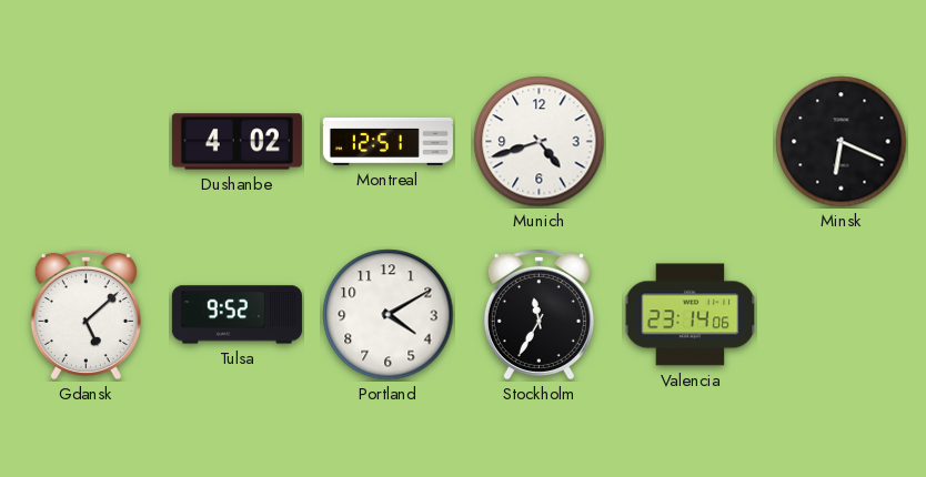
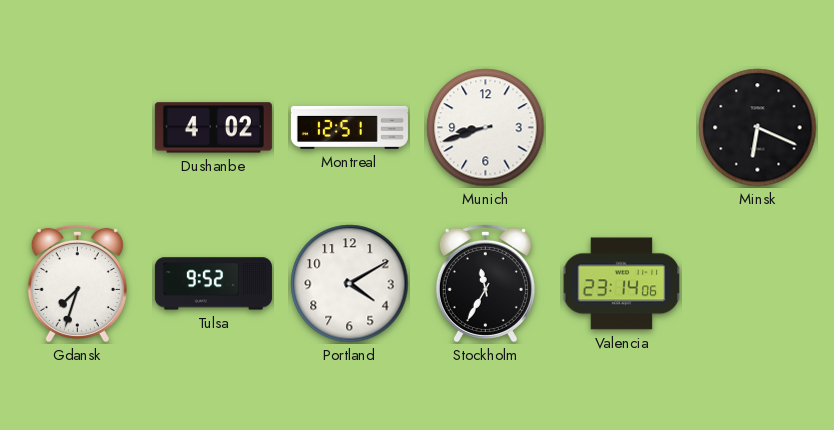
Munich: 4:42 -> 8:42 (486, 128)
Gdansk: 5:08 -> 7:33 (77, 283)
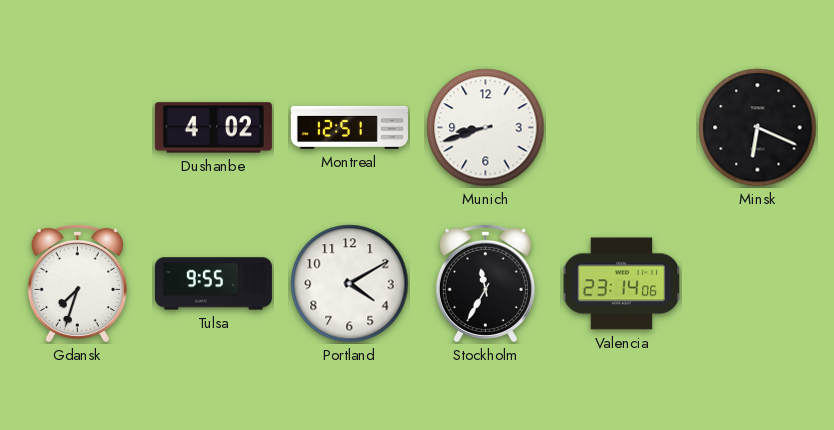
Tulsa: 9:52 -> 9:55 (213, 284)
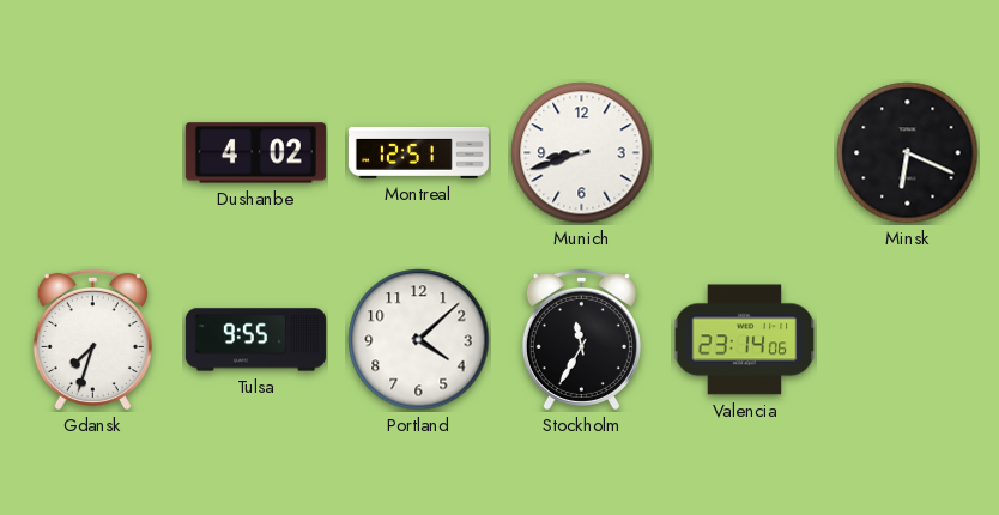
Portland: 4:10 -> 4:08 (419, 340)
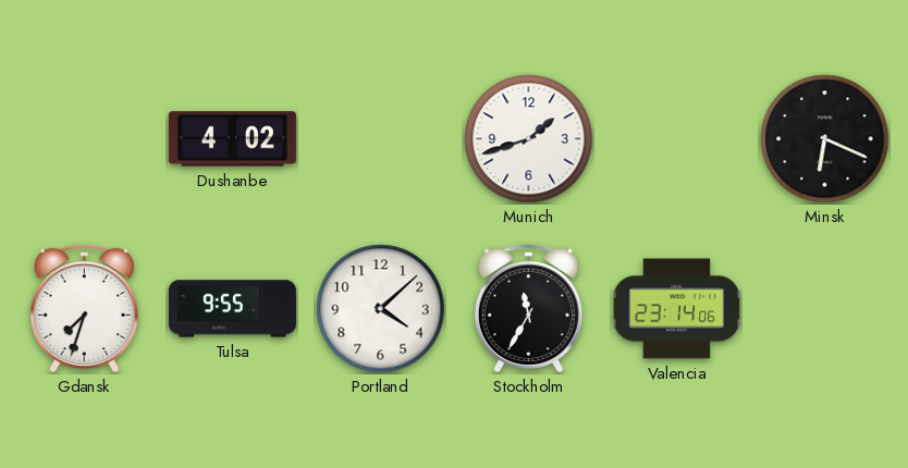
Montreal: 12:51 -> none (418, 152)
Munich: 8:42 -> 1:42 (529, 139)
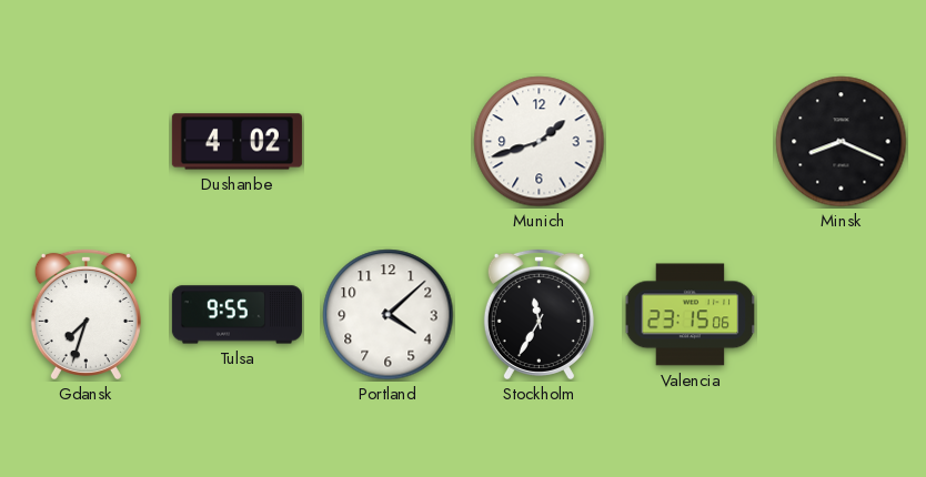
Minsk: 6:19 -> 8:19 (842, 142)
Valencia: 23:14 -> 23:15 (691, 315)
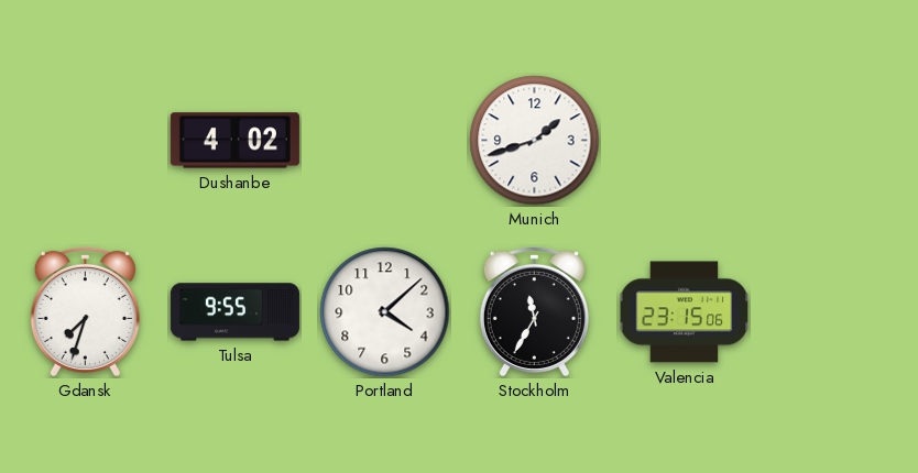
Minsk: 8:19 -> none (842, 142)
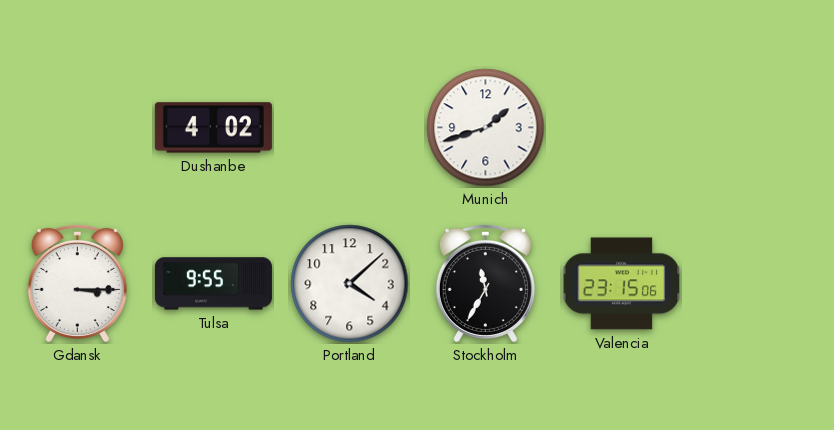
Gdansk: 7:33 -> 3:15 (77, 283)
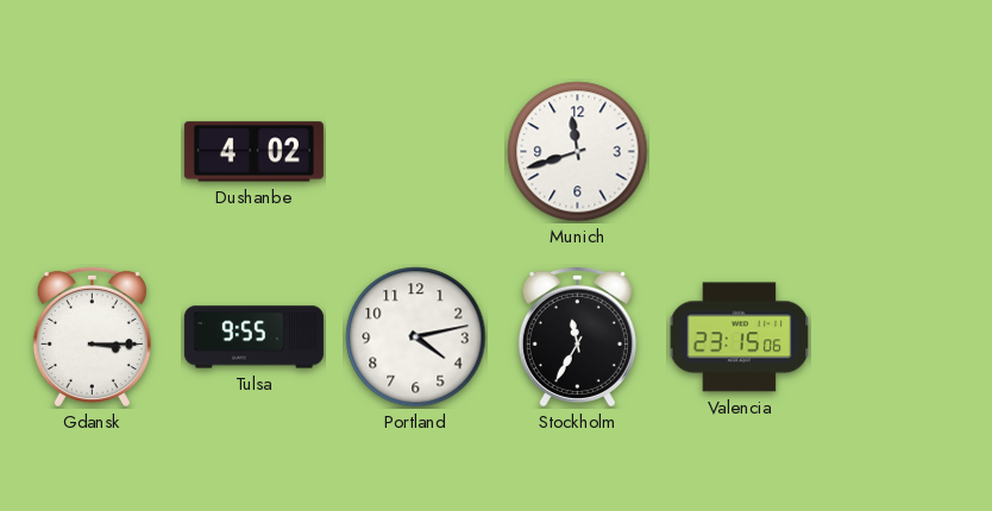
Munich: 1:42 -> 11:42 (578, 152)
Portland: 4:08 -> 4:13 (416, 337)
